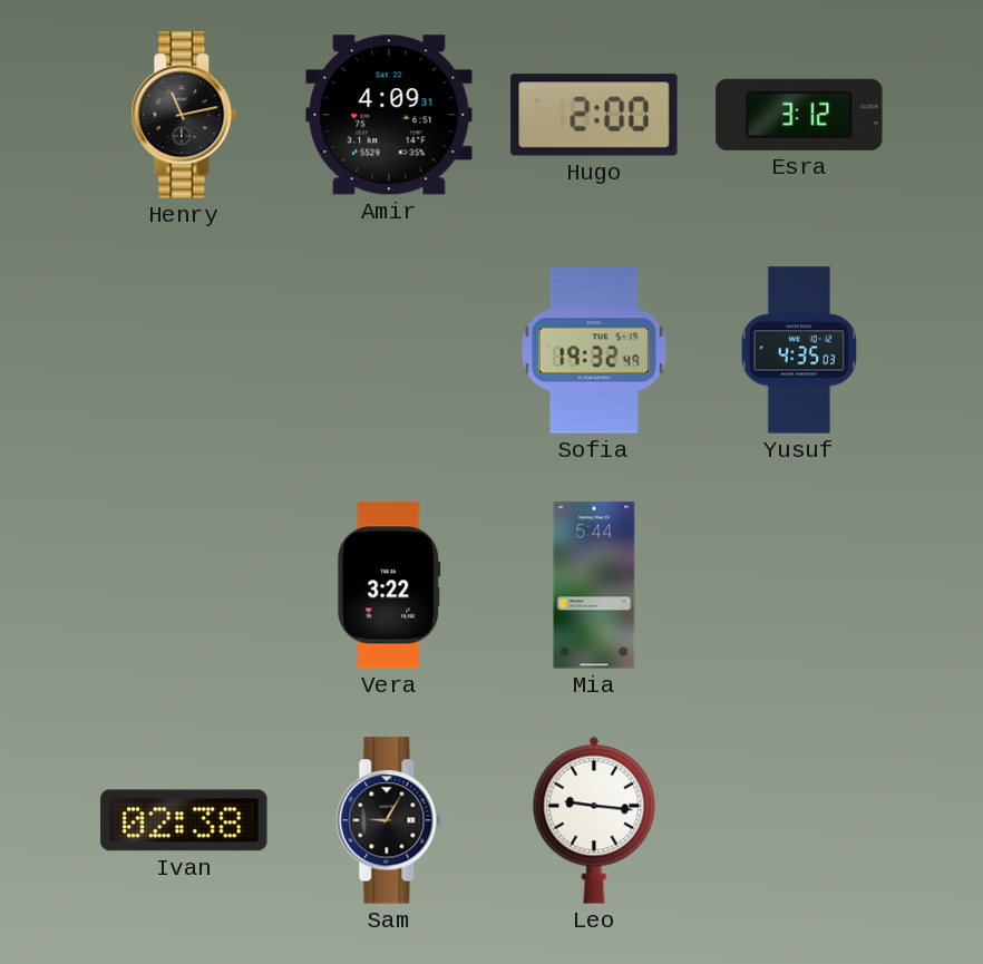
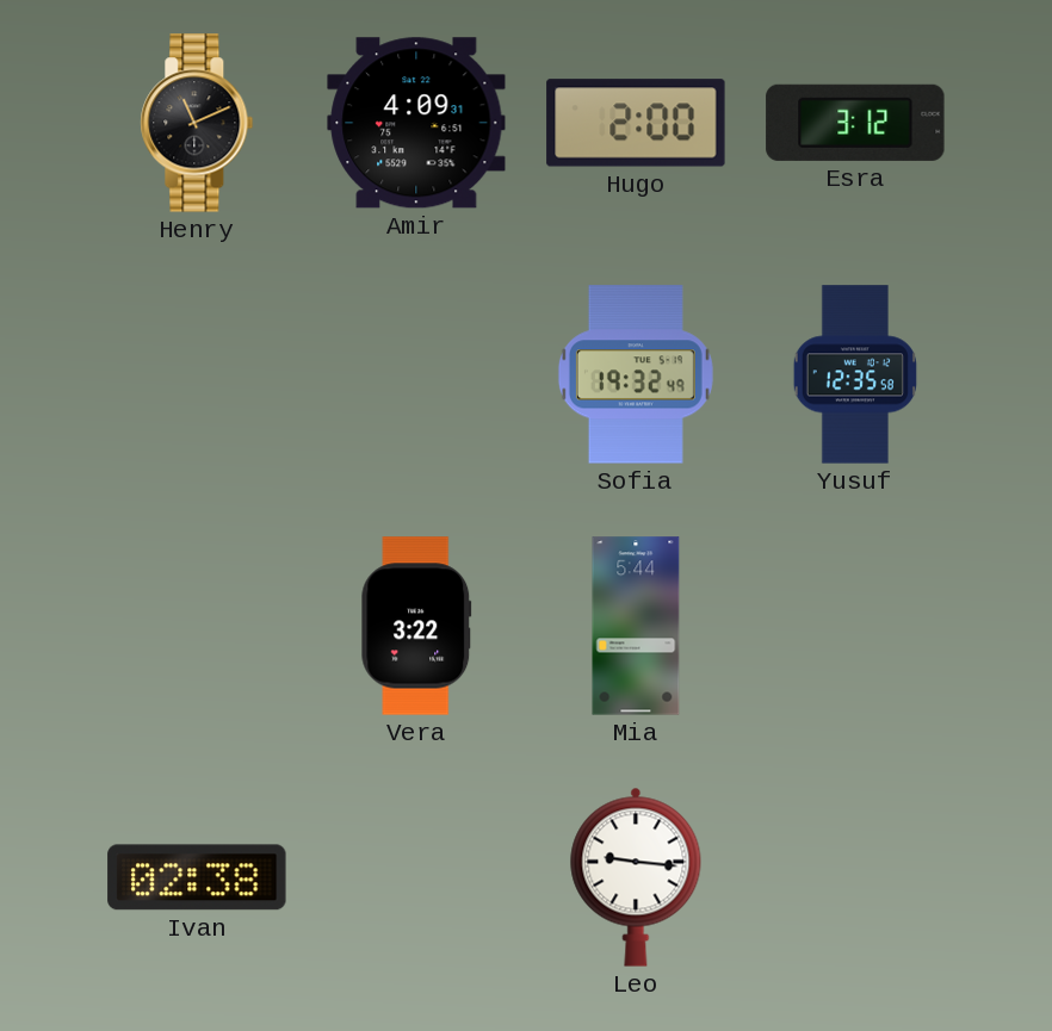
Henry: 11:13 -> 11:11 (197, 123)
Yusuf: 4:35 -> 12:35 (855, 374)
Sam: 9:05 -> none (389, 820)
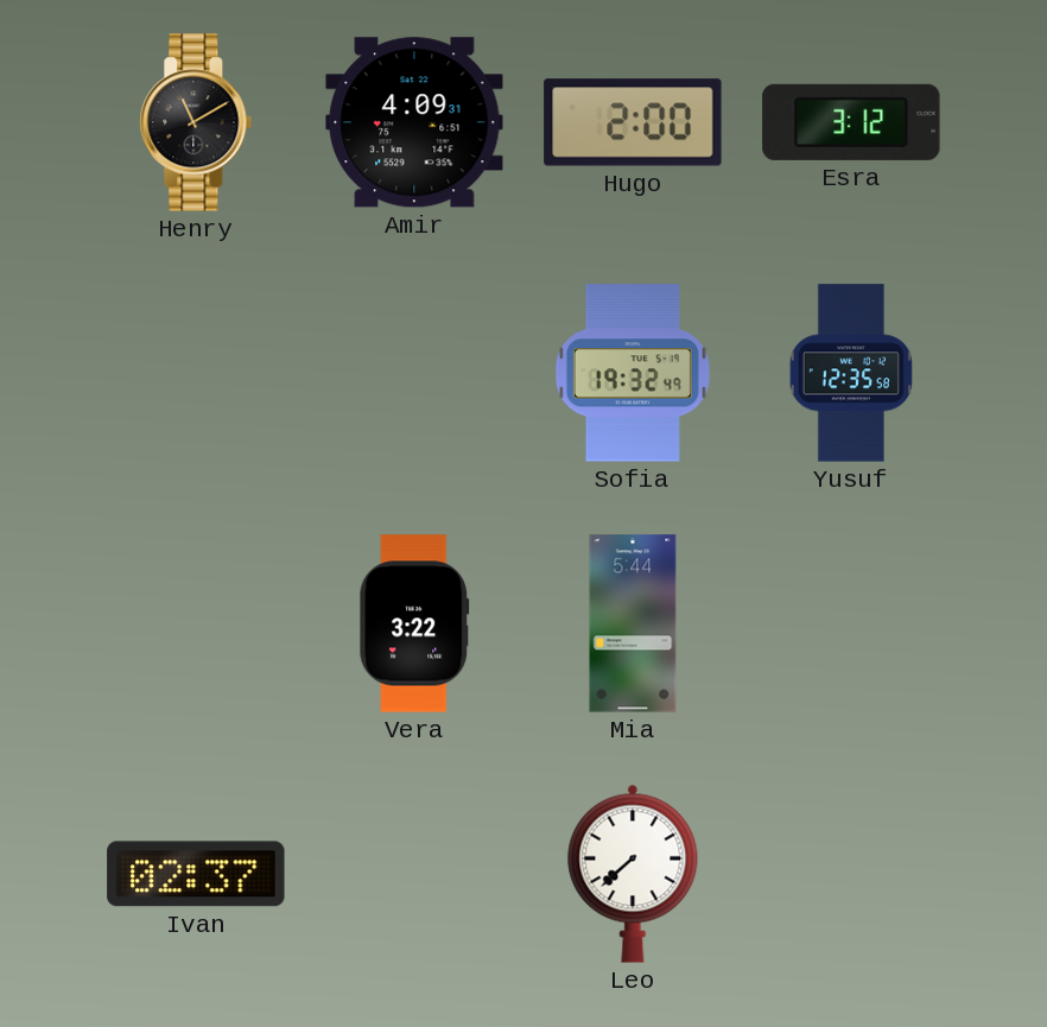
Henry: 11:11 -> 11:10 (196, 122)
Ivan: 02:38 -> 02:37 (196, 874)
Leo: 9:16 -> 7:38 (633, 874)
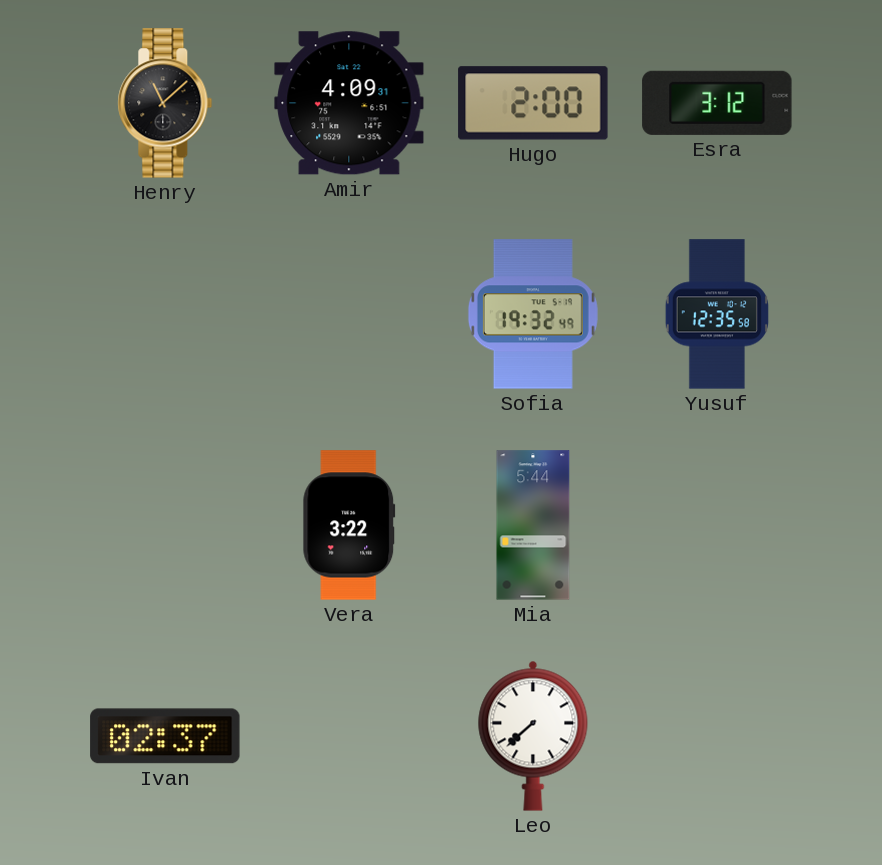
Henry: 11:10 -> 11:08 (165, 103)
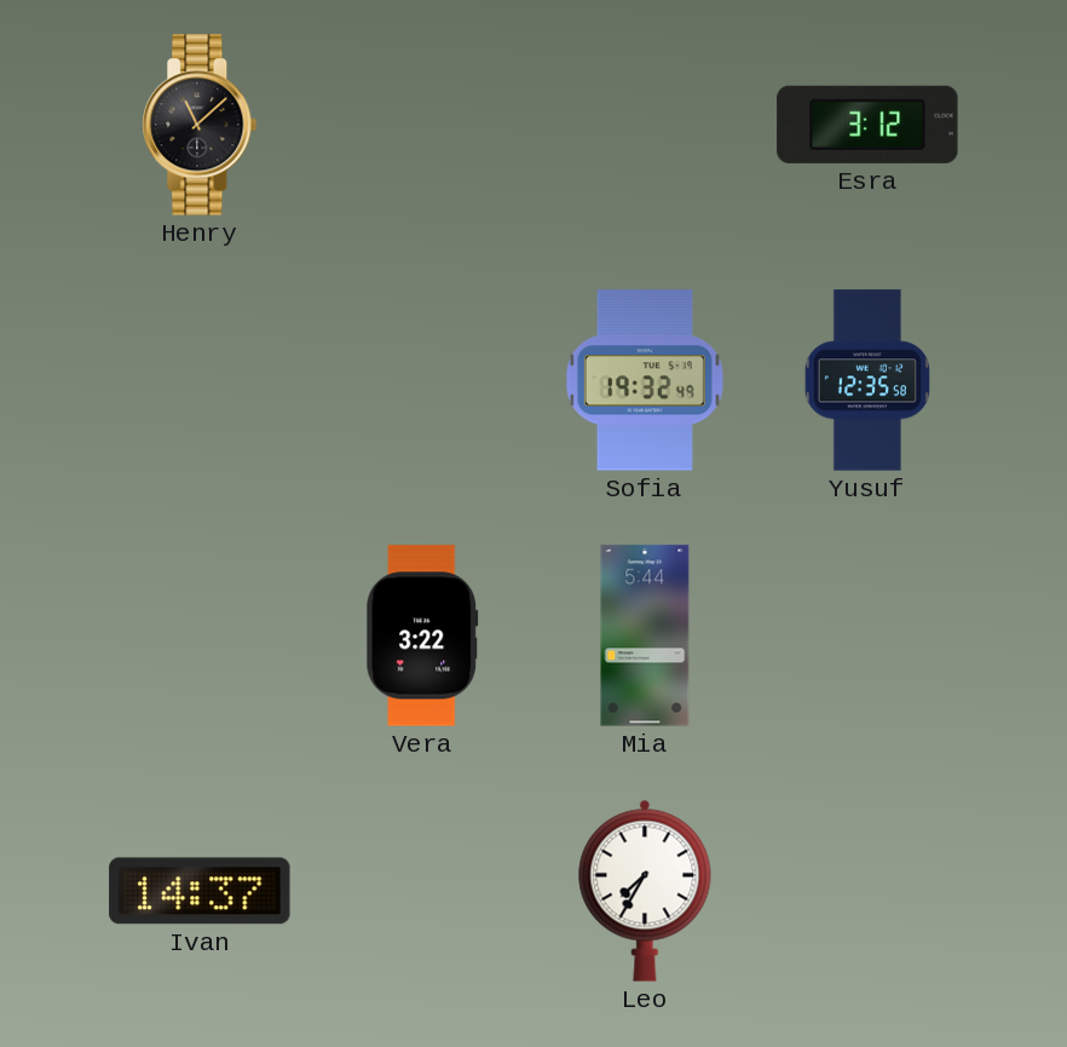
Amir: 4:09 -> none (349, 103)
Hugo: 2:00 -> none (533, 103)
Ivan: 02:37 -> 14:37 (200, 891)
Leo: 7:38 -> 7:35 (645, 891)
